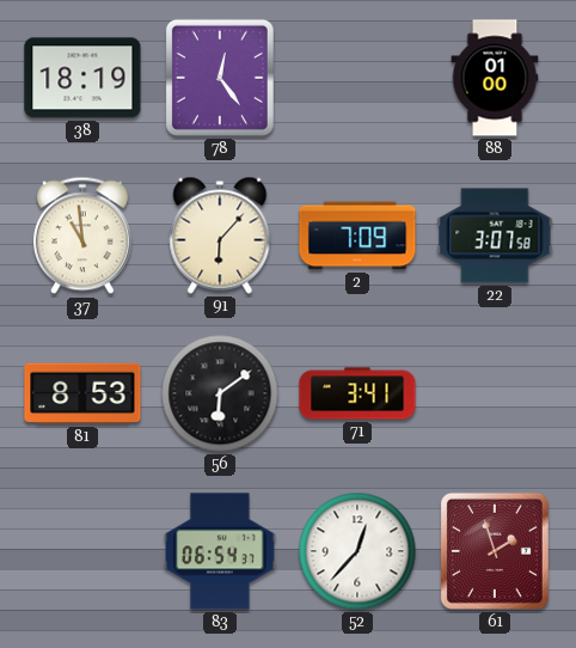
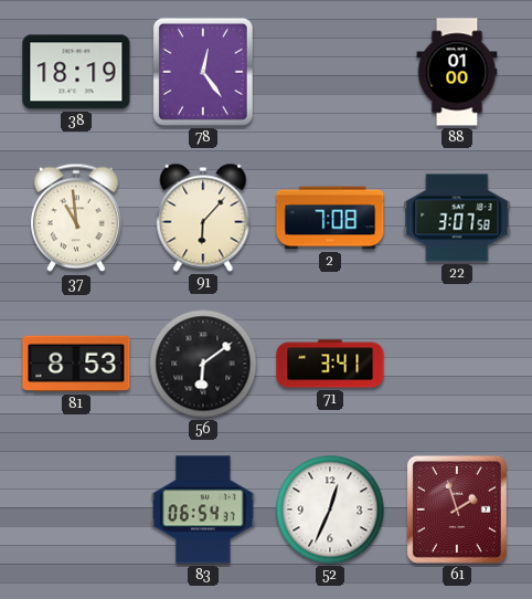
2: 7:09 -> 7:08 (330, 218)
52: 12:37 -> 12:34 (330, 509)
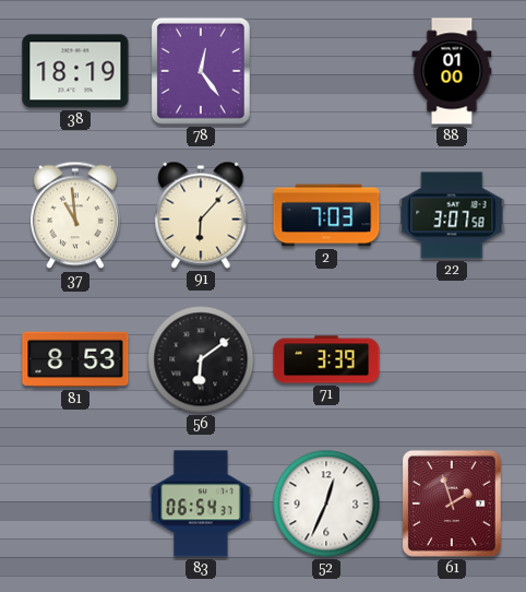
2: 7:08 -> 7:03 (326, 215)
71: 3:41 -> 3:39 (326, 359)
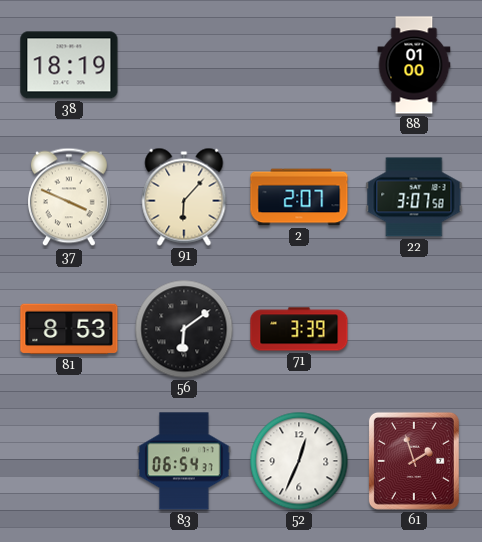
78: 12:24 -> none (201, 71)
37: 10:59 -> 3:49 (69, 197)
2: 7:03 -> 2:07 (299, 197)
